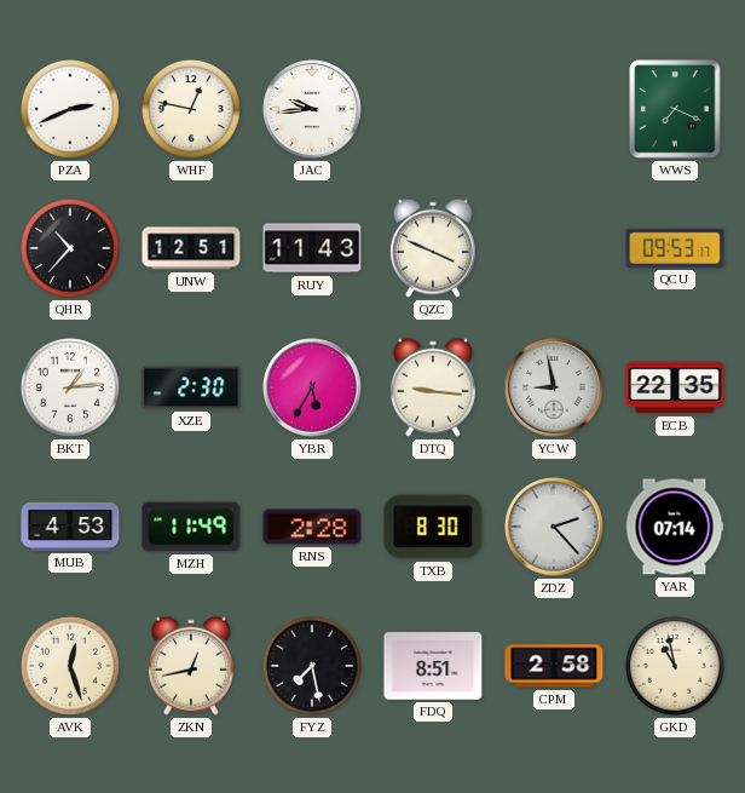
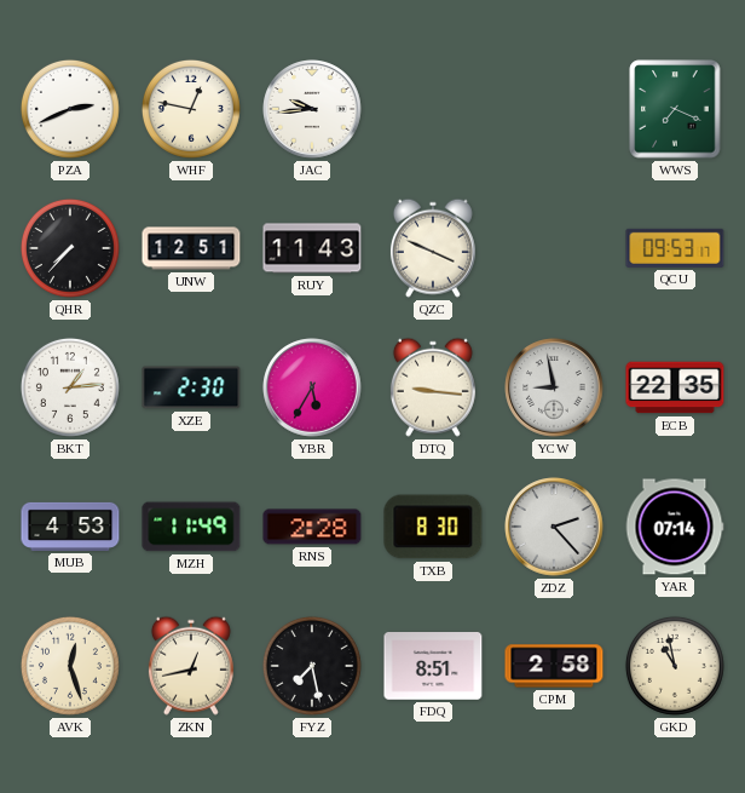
QHR: 10:37 -> 7:37 (70, 248)
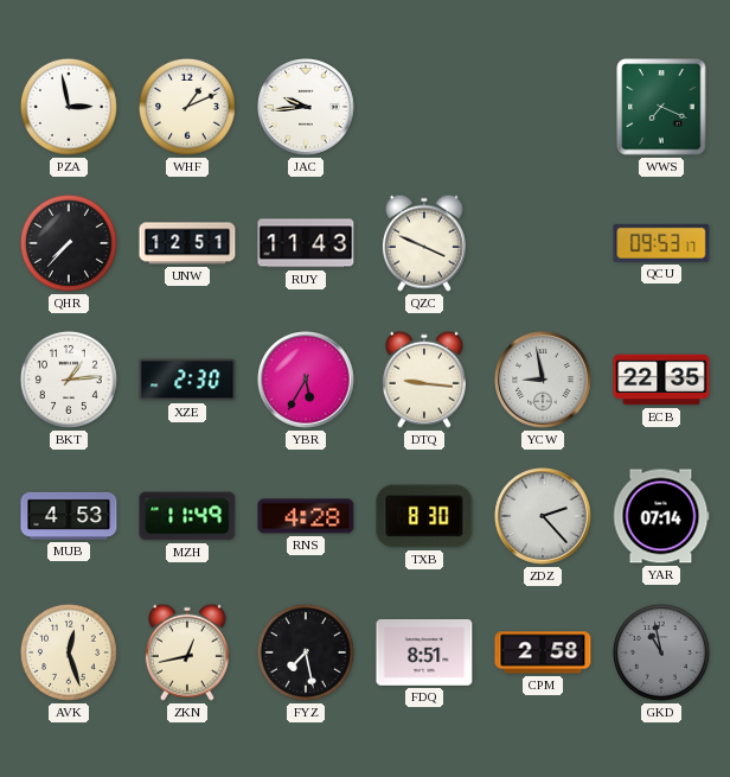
PZA: 2:41 -> 2:58 (69, 107)
WHF: 12:47 -> 1:11 (187, 107)
RNS: 2:28 -> 4:28 (306, 516)
GKD dial: cream -> grey (661, 652)
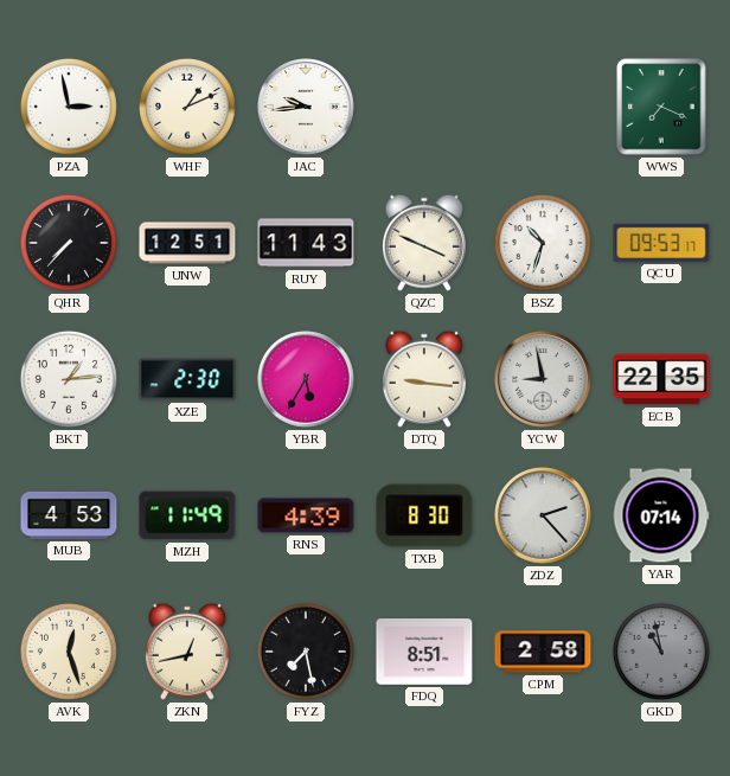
BSZ: none -> 10:33 (543, 243)
RNS: 4:28 -> 4:39 (306, 515)
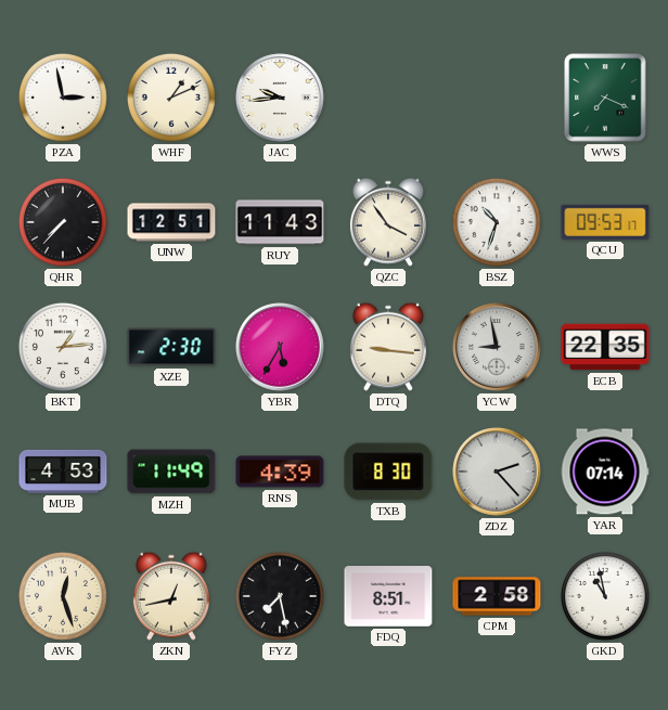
QZC: 3:49 -> 3:54 (388, 222)
GKD dial: grey -> white (605, 596)
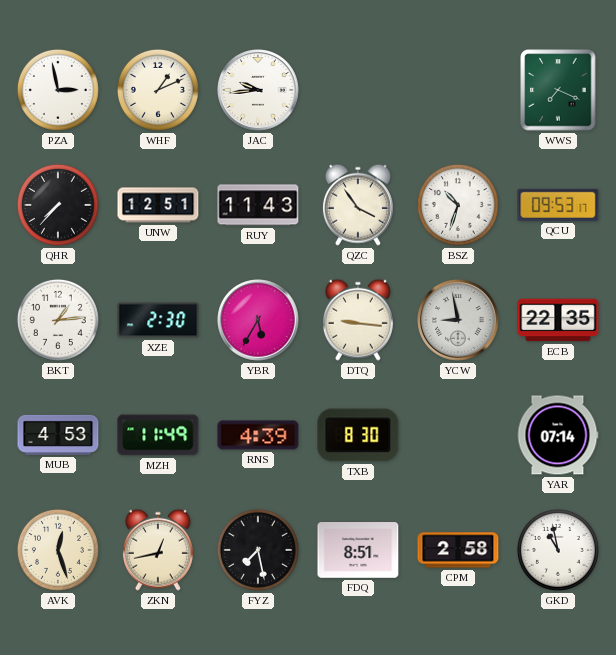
ZDZ: 2:23 -> none (497, 472)
